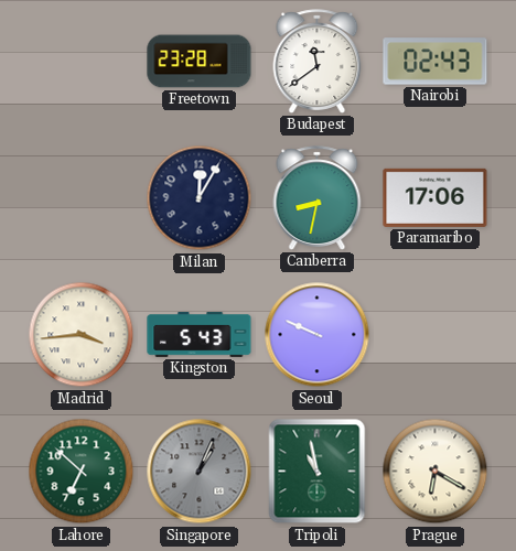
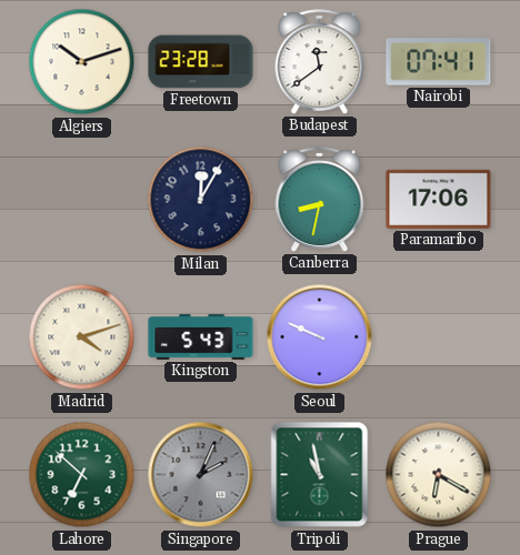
Algiers: none -> 10:12 (82, 62)
Nairobi: 02:43 -> 07:41 (439, 62)
Madrid: 3:44 -> 4:12 (82, 337)
Singapore: 1:04 -> 2:04 (201, 475)
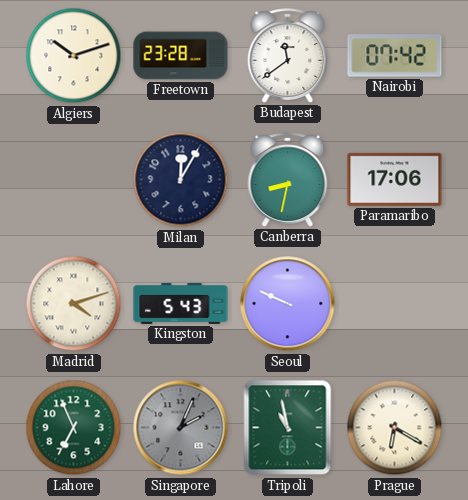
Nairobi: 07:41 -> 07:42 (395, 56)
Lahore: 6:52 -> 6:56 (74, 428)
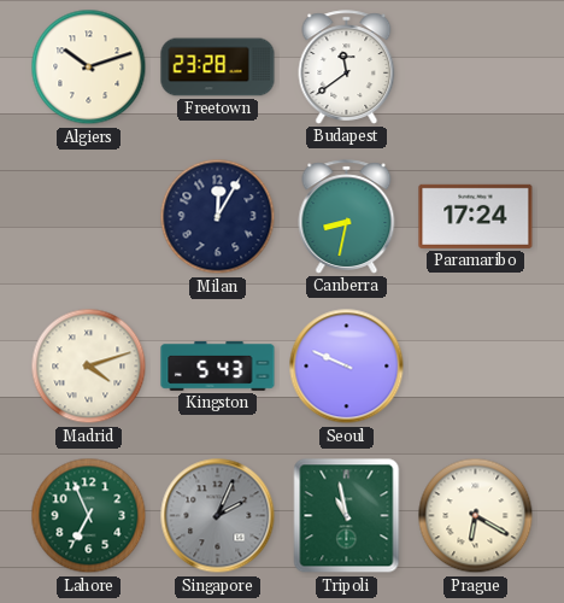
Nairobi: 07:42 -> none (395, 56)
Paramaribo: 17:06 -> 17:24 (476, 216)
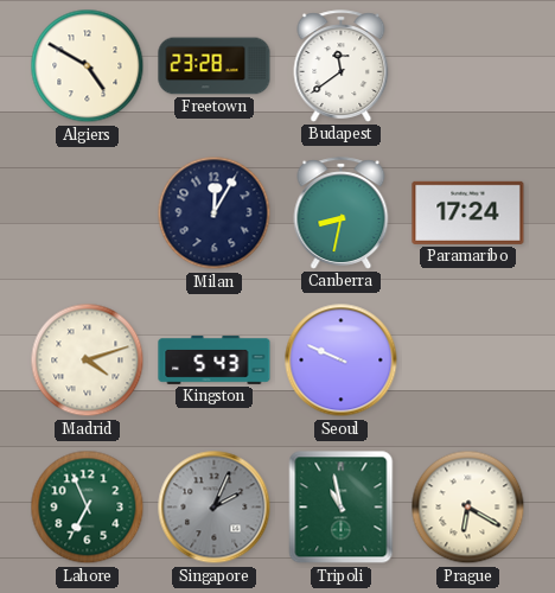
Algiers: 10:12 -> 4:50 (88, 66)
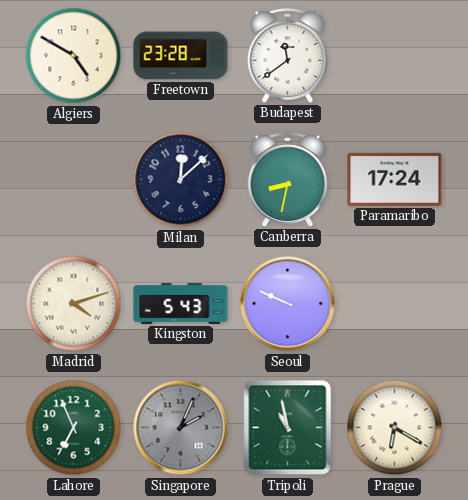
Milan: 12:05 -> 12:08 (181, 180)
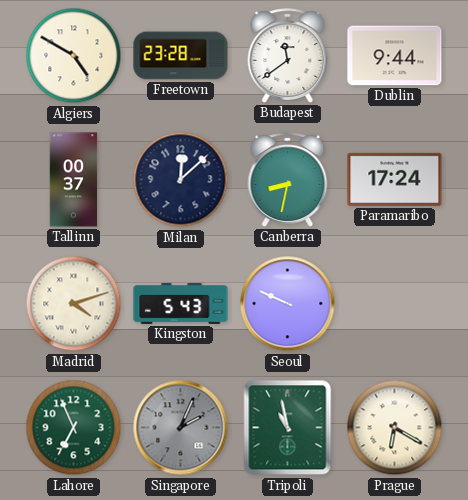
Dublin: none -> 9:44 (395, 56)
Tallinn: none -> 00:37 (74, 180)
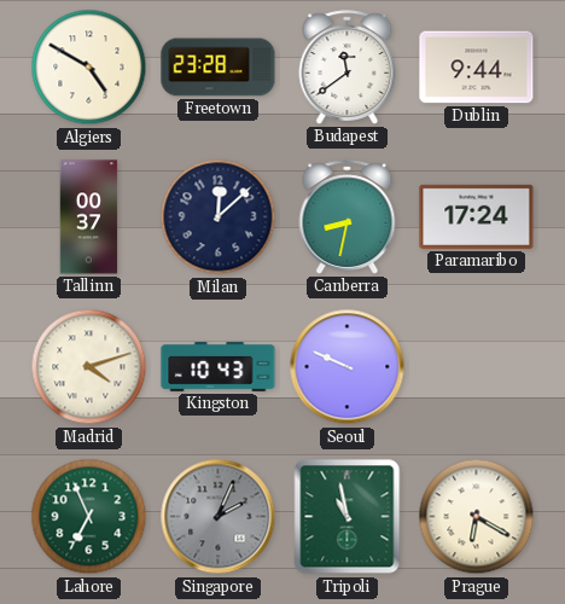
Kingston: 5:43 -> 10:43 (219, 367)
